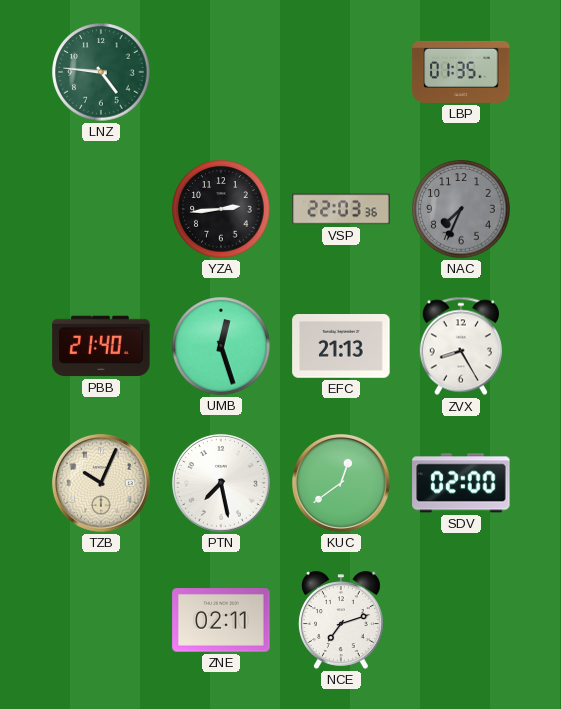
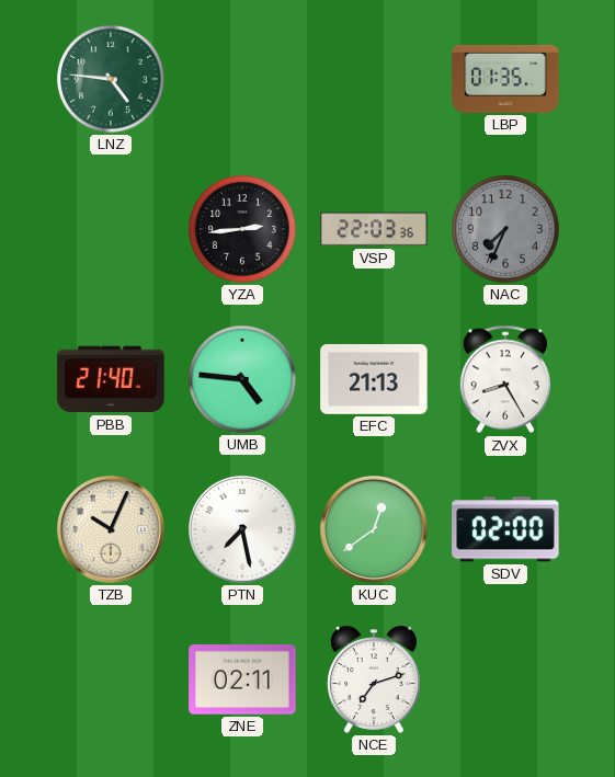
UMB: 12:27 -> 4:46 (242, 379)
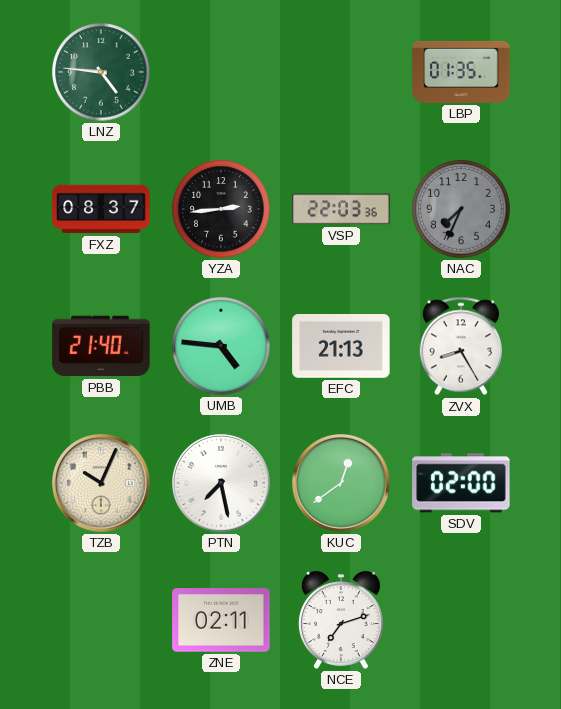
FXZ: none -> 08:37 (101, 209)
